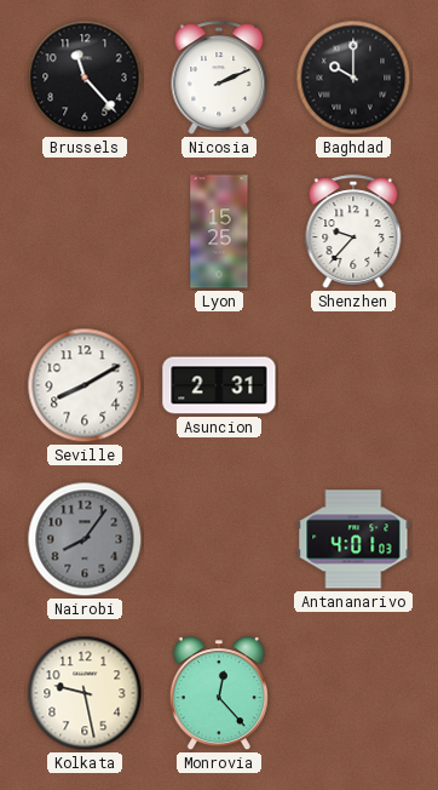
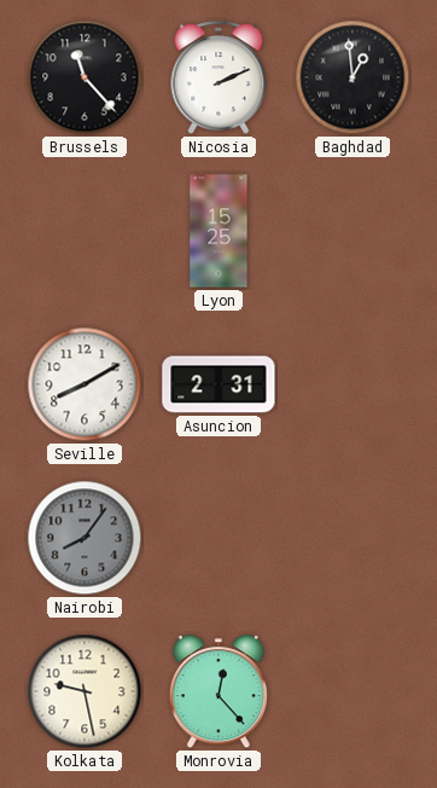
Baghdad: 10:00 -> 12:59 (352, 77)
Shenzhen: 9:37 -> none (353, 231)
Antananarivo: 4:01 -> none (353, 539)
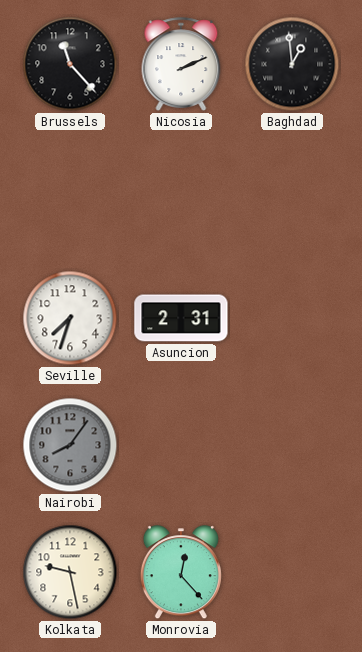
Lyon: 15:25 -> none (218, 231)
Seville: 8:10 -> 7:33 (70, 318)
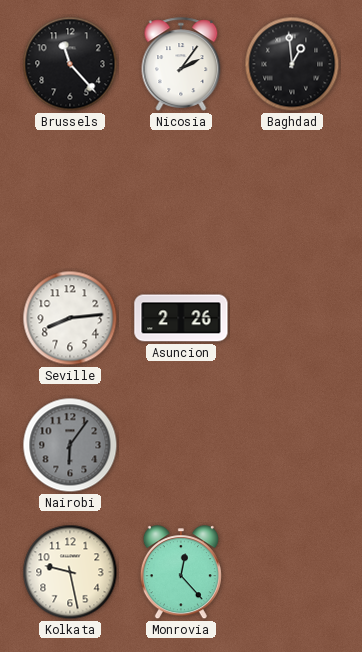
Nicosia: 2:11 -> 2:06 (181, 64)
Seville: 7:33 -> 8:14 (70, 318)
Asuncion: 2:31 -> 2:26 (181, 318)
Nairobi: 8:06 -> 6:06 (70, 445)
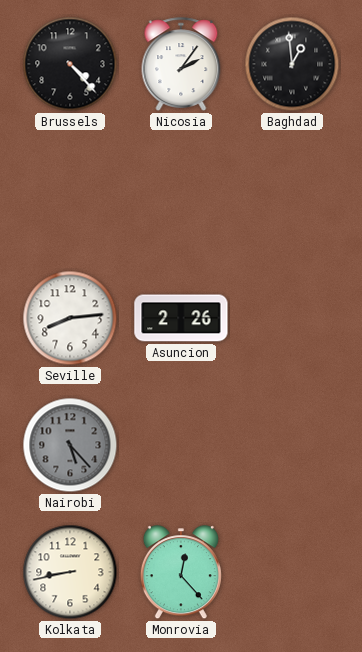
Brussels: 11:23 -> 4:23 (70, 64)
Nairobi: 6:06 -> 5:23 (70, 445)
Kolkata: 9:28 -> 8:43 (70, 572)
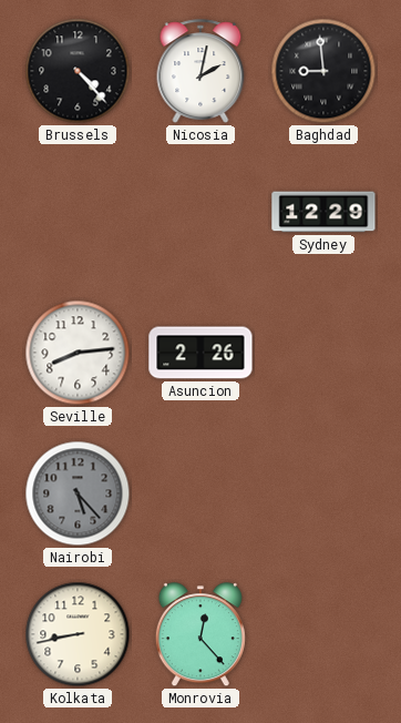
Nicosia: 2:06 -> 2:02 (200, 71)
Baghdad: 12:59 -> 8:59 (323, 71)
Sydney: none -> 12:29 (323, 212)
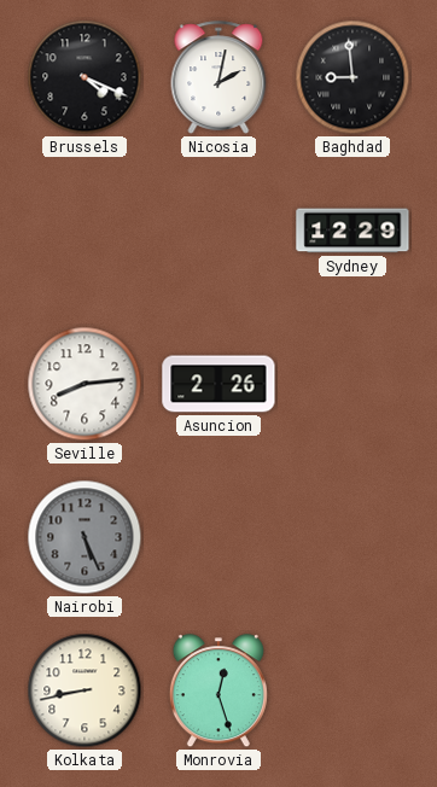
Brussels: 4:23 -> 4:19 (85, 77)
Nairobi: 5:23 -> 5:26 (85, 537)
Monrovia: 12:23 -> 12:27 (218, 692)
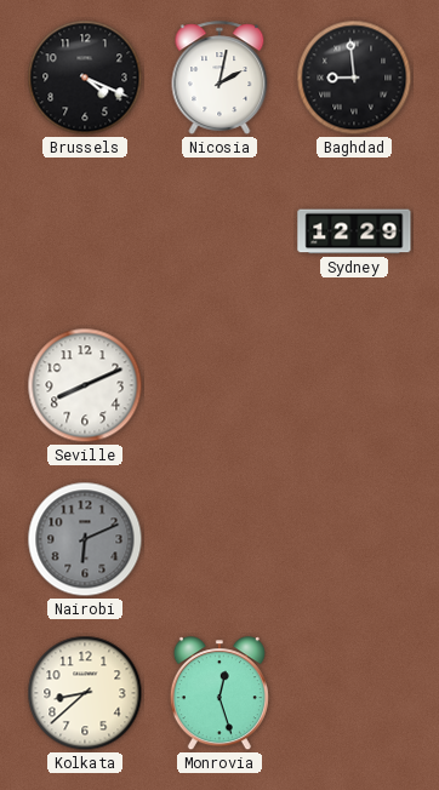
Seville: 8:14 -> 8:11 (85, 385)
Asuncion: 2:26 -> none (218, 384)
Nairobi: 5:26 -> 6:11 (85, 539)
Kolkata: 8:43 -> 8:38 (85, 693)
